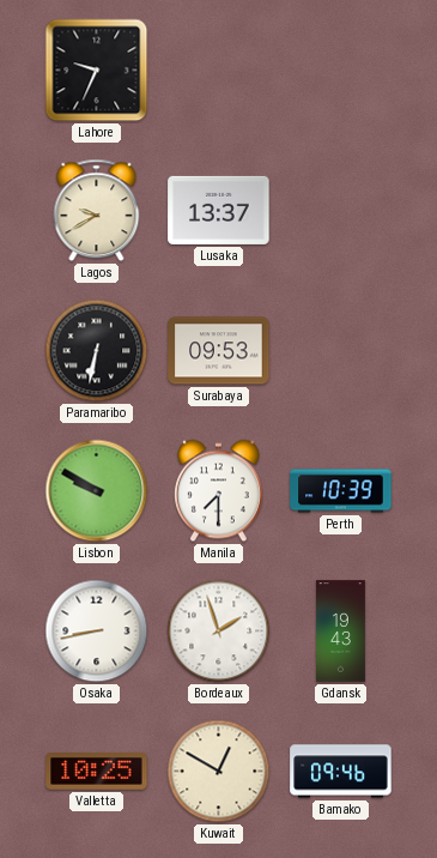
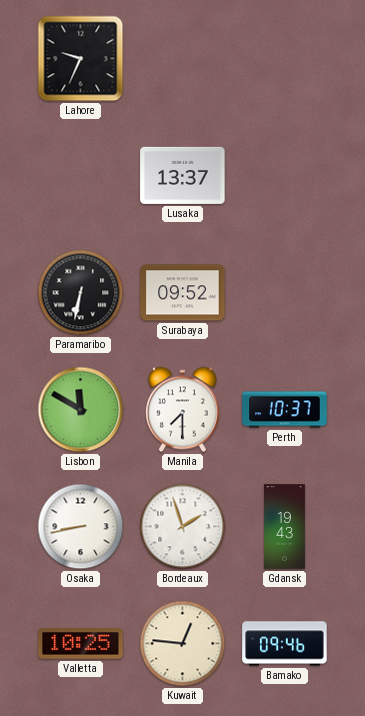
Lagos: 9:40 -> none (97, 211)
Surabaya: 09:53 -> 09:52 (183, 293)
Lisbon: 9:50 -> 11:50 (81, 410)
Perth: 10:39 -> 10:37 (285, 410)
Kuwait: 12:50 -> 12:46 (183, 644)
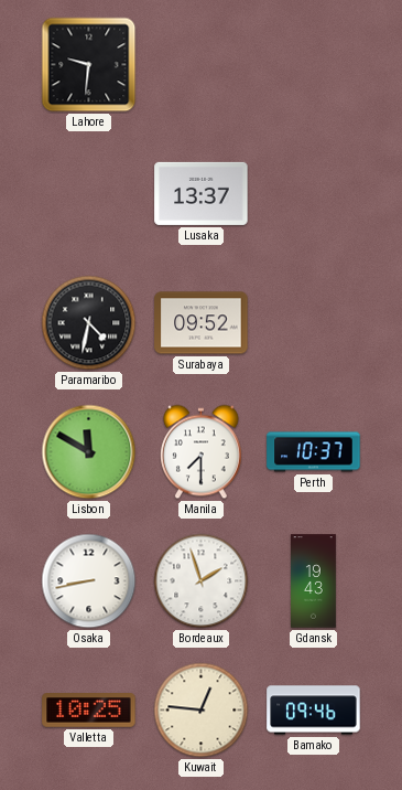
Lahore: 9:34 -> 9:31 (89, 65)
Paramaribo: 6:32 -> 4:32 (89, 323)
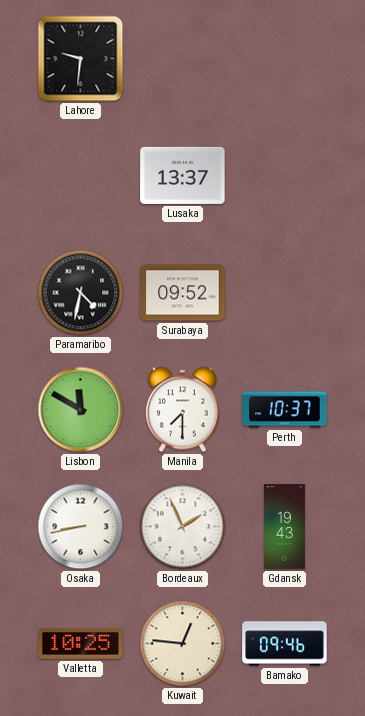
Bordeaux: 1:57 -> 1:56 (183, 527)
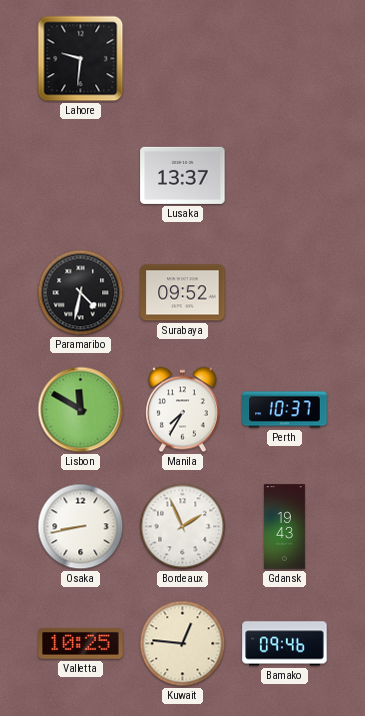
Manila: 7:30 -> 7:35 (182, 410)
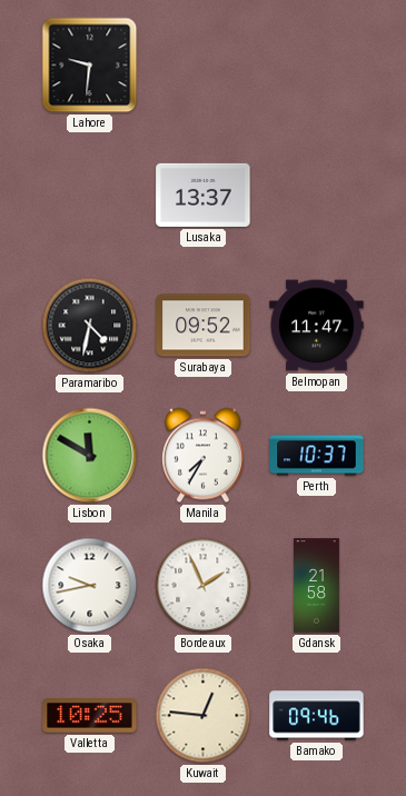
Belmopan: none -> 11:47 (317, 326)
Osaka: 8:43 -> 9:43 (90, 586)
Gdansk: 19:43 -> 21:58 (317, 586)
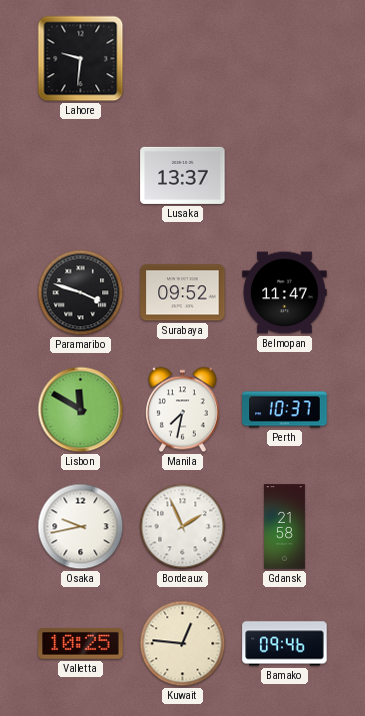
Paramaribo: 4:32 -> 3:48 (81, 293)
Manila: 7:35 -> 7:32 (182, 410)
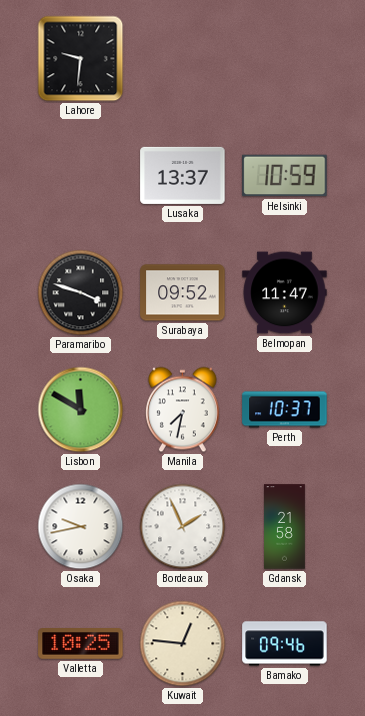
Helsinki: none -> 10:59 (285, 176)
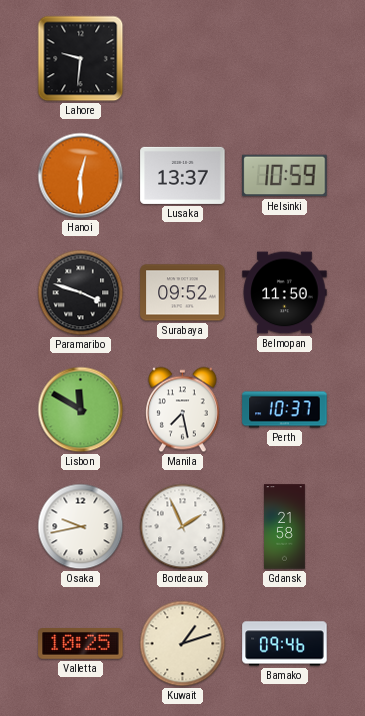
Hanoi: none -> 12:30 (81, 176)
Belmopan: 11:47 -> 11:50 (285, 293)
Manila: 7:32 -> 7:28 (182, 410)
Kuwait: 12:46 -> 1:12 (183, 644)
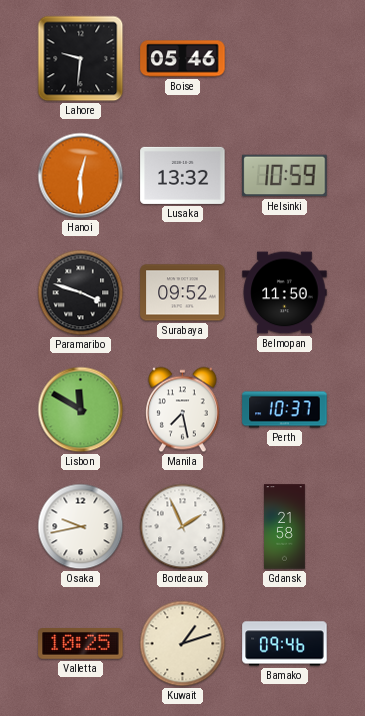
Boise: none -> 05:46 (183, 59)
Lusaka: 13:37 -> 13:32 (183, 175)
